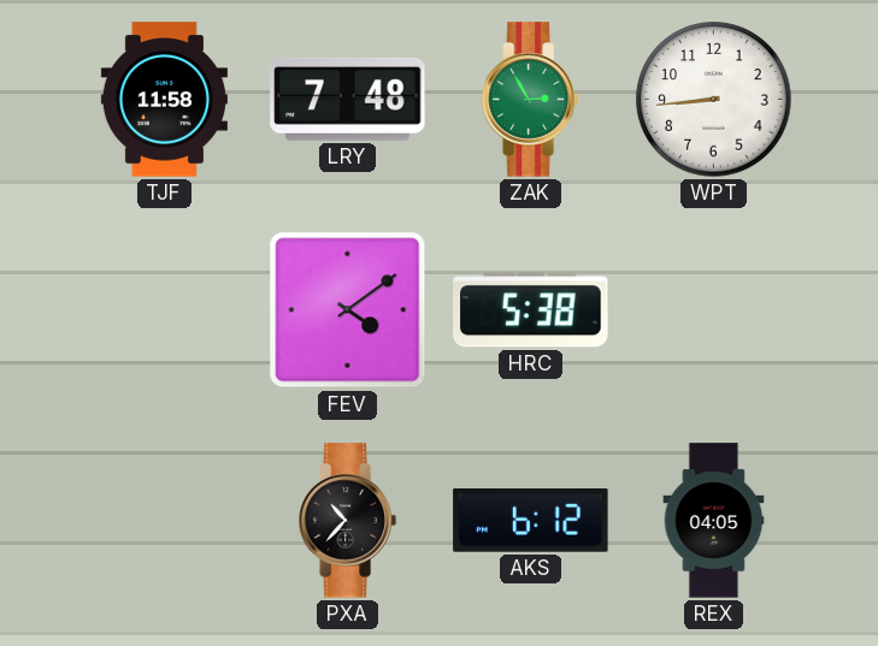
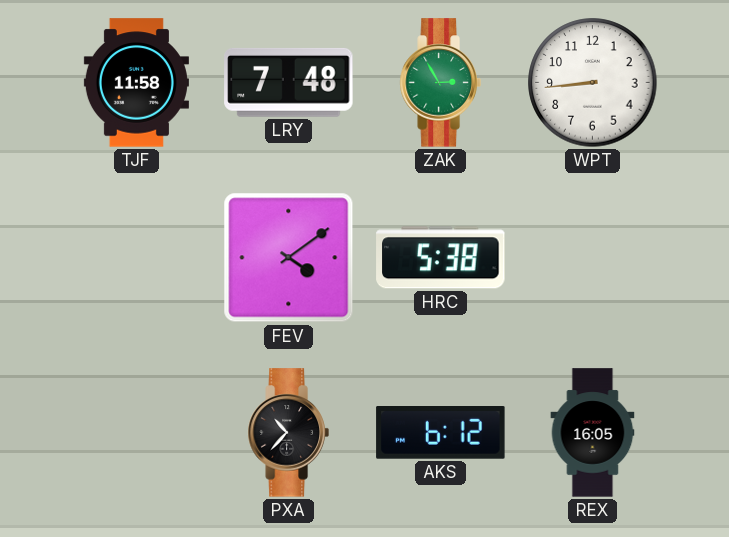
REX: 04:05 -> 16:05 (593, 433)
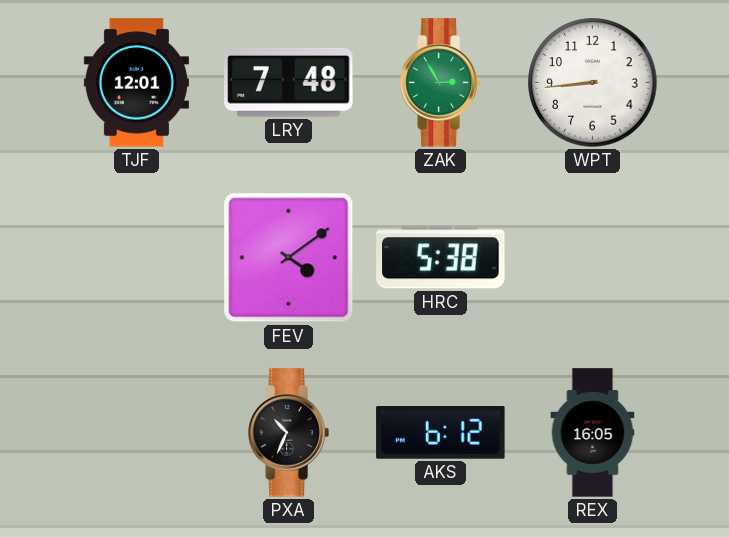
TJF: 11:58 -> 12:01 (136, 83)
PXA: 10:37 -> 10:34 (288, 433)
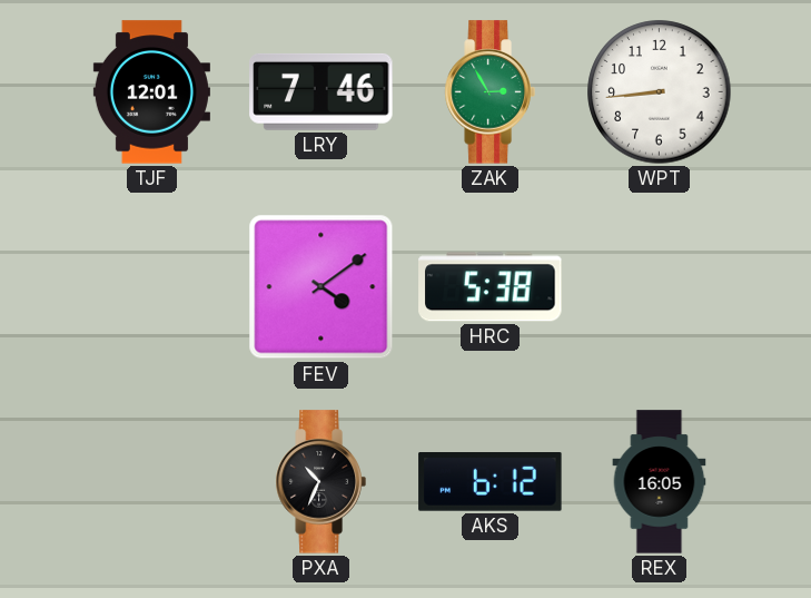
LRY: 7:48 -> 7:46 (322, 91)
